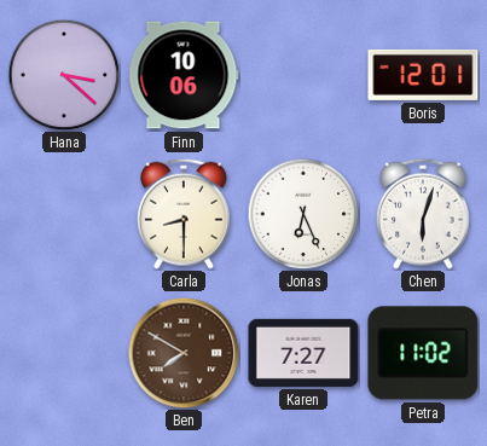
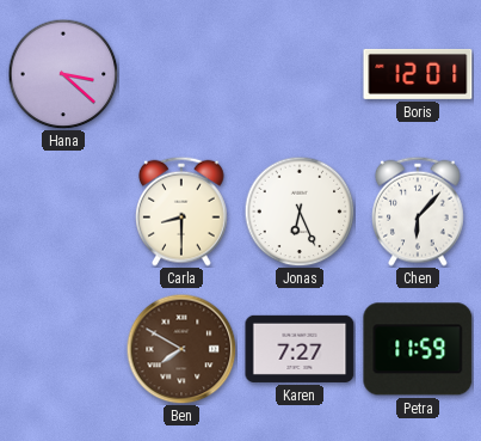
Finn: 10:06 -> none (184, 75)
Chen: 6:03 -> 6:07 (419, 212)
Petra: 11:02 -> 11:59 (418, 349)
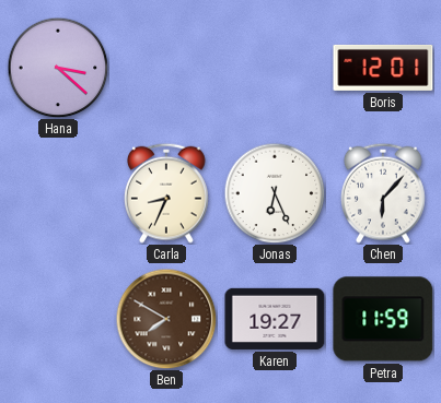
Carla: 8:30 -> 8:34 (167, 193)
Karen: 7:27 -> 19:27 (275, 319)
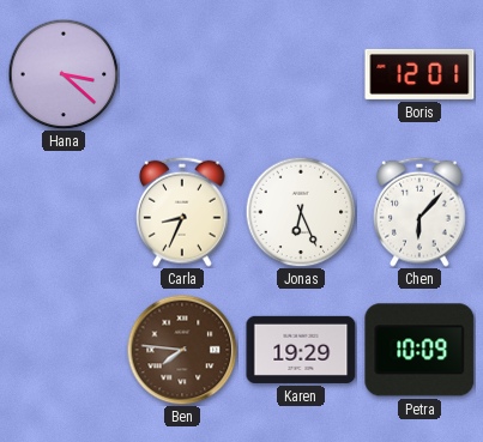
Ben: 7:50 -> 7:46 (182, 350)
Karen: 19:27 -> 19:29 (301, 350)
Petra: 11:59 -> 10:09 (419, 350)
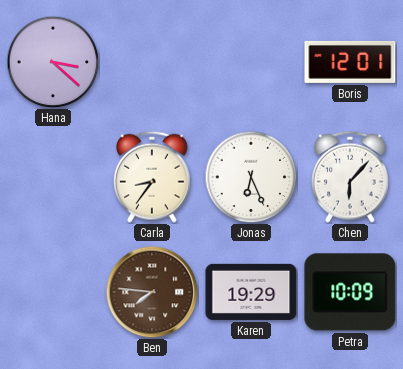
Carla: 8:34 -> 8:36 (153, 177)
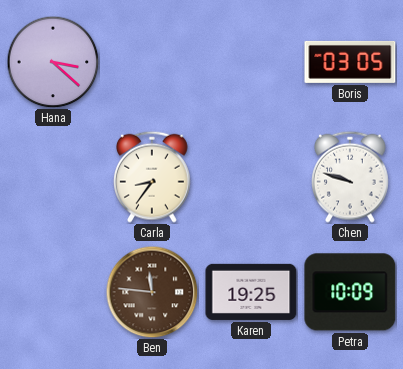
Boris: 12:01 -> 03:05 (350, 62)
Jonas: 6:26 -> none (251, 177)
Chen: 6:07 -> 9:48 (351, 177)
Ben: 7:46 -> 11:46 (152, 292)
Karen: 19:29 -> 19:25 (251, 292)
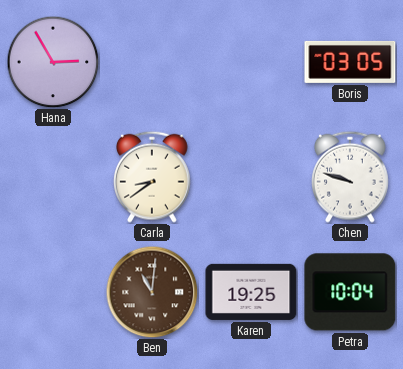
Hana: 3:22 -> 2:55 (53, 62)
Carla: 8:36 -> 8:39 (153, 177)
Ben: 11:46 -> 11:01 (152, 292)
Petra: 10:09 -> 10:04 (350, 292)
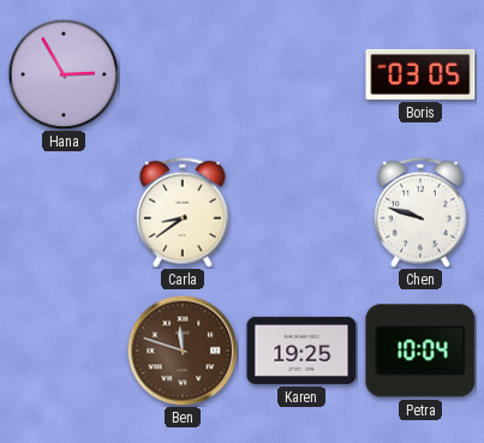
Ben: 11:01 -> 11:48 (183, 351)
